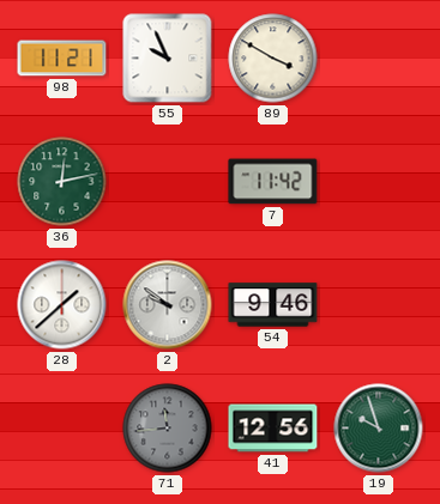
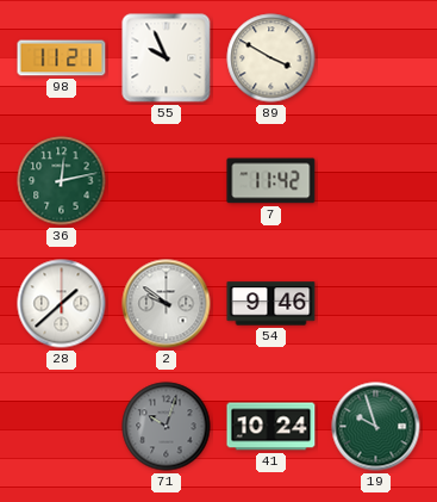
71: 11:44 -> 10:03 (167, 427)
41: 12:56 -> 10:24 (271, 427)
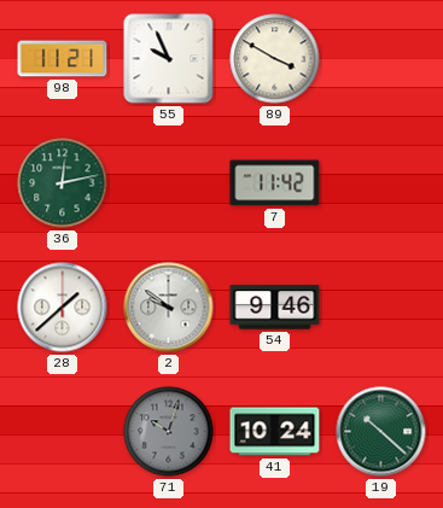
19: 9:57 -> 10:22 (381, 432)
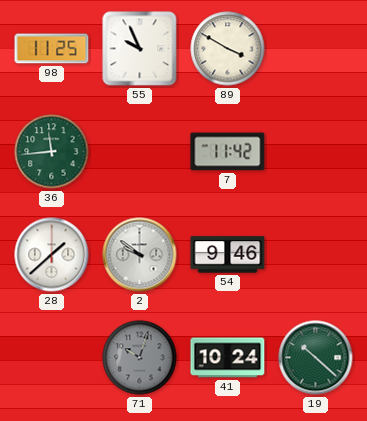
98: 11:21 -> 11:25 (52, 49)
36: 12:13 -> 11:44 (52, 152)
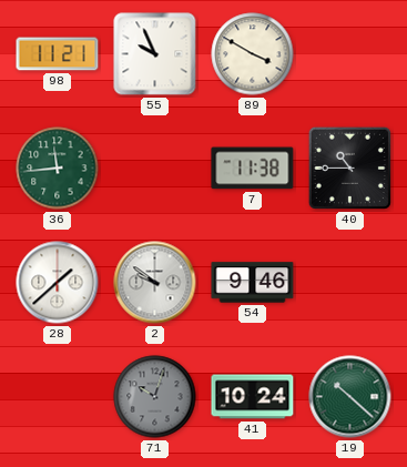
98: 11:25 -> 11:21 (58, 54)
7: 11:42 -> 11:38 (253, 169)
40: none -> 10:45 (349, 167)
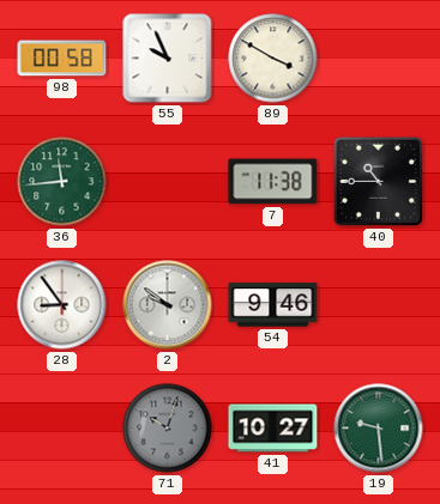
98: 11:21 -> 00:58 (62, 59)
28: 1:38 -> 8:54 (62, 305)
41: 10:24 -> 10:27 (273, 429)
19: 10:22 -> 9:29 (379, 429)
